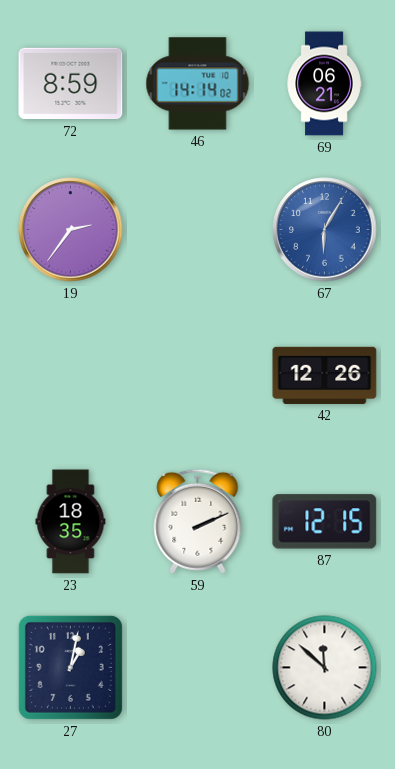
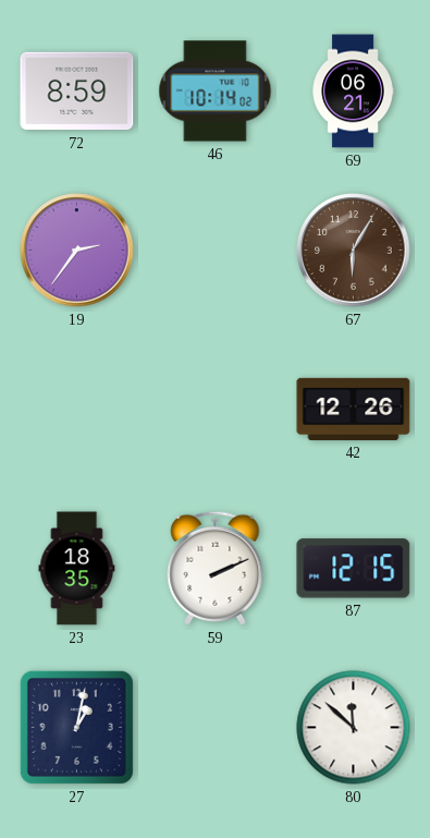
46: 14:14 -> 10:14 (216, 92)
67 dial: blue -> brown (354, 251)
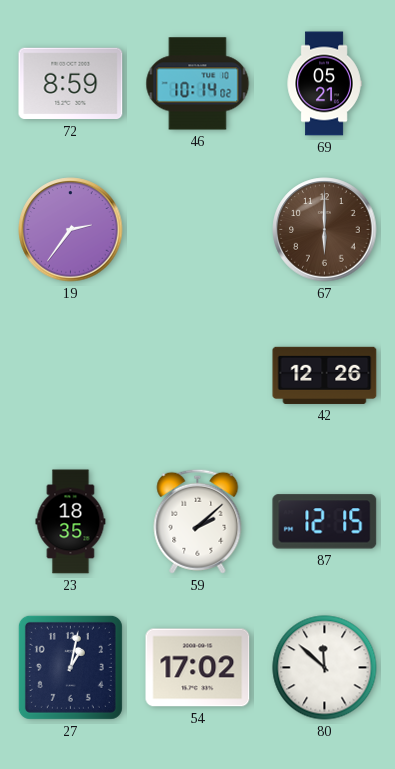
69: 06:21 -> 05:21 (324, 84)
67: 6:05 -> 6:00 (325, 230)
59: 2:11 -> 2:08 (198, 521)
54: none -> 17:02 (198, 668)
